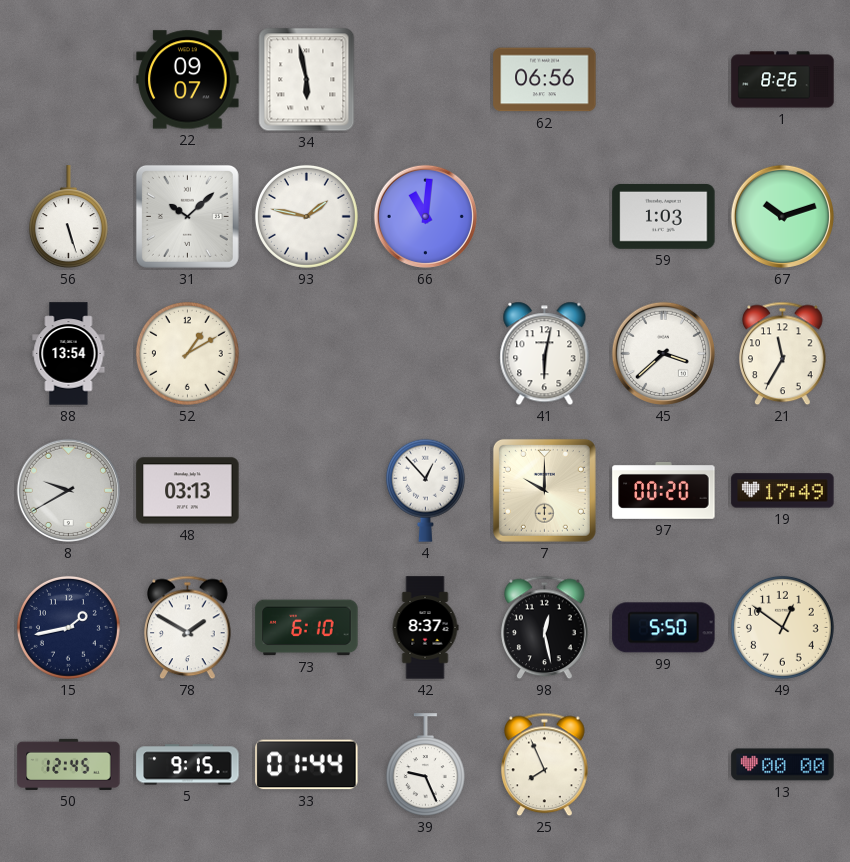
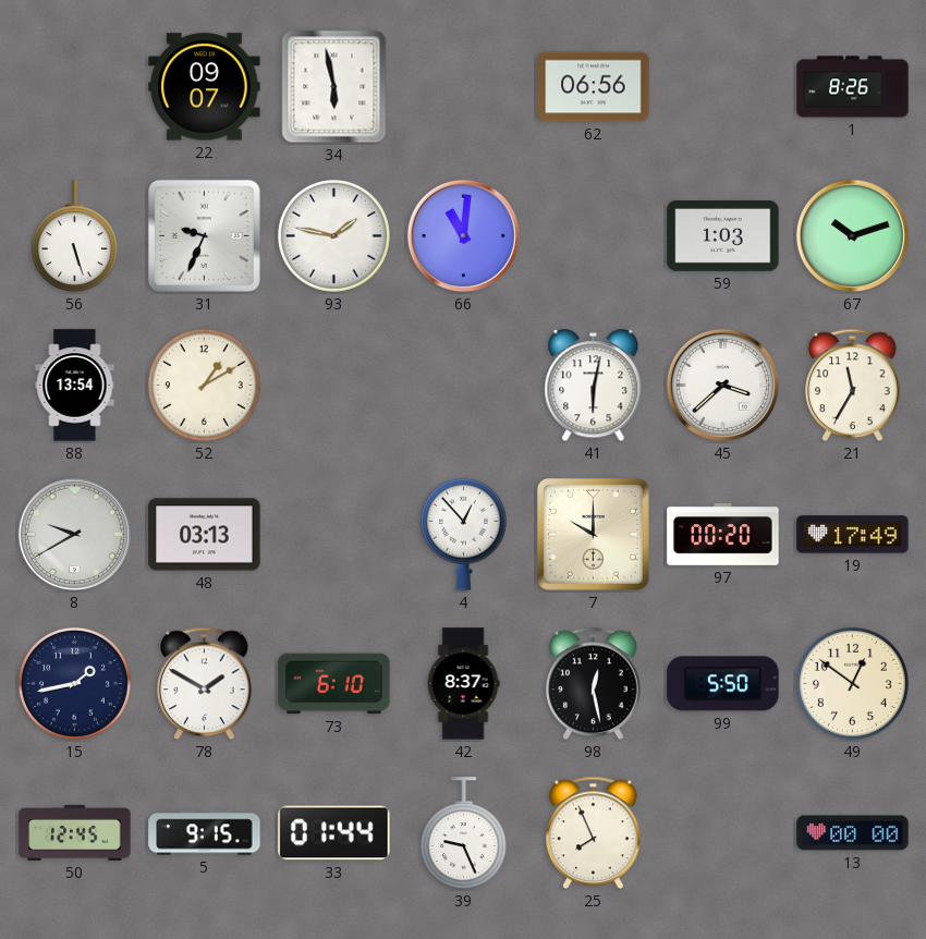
31: 10:08 -> 9:34 (204, 235)
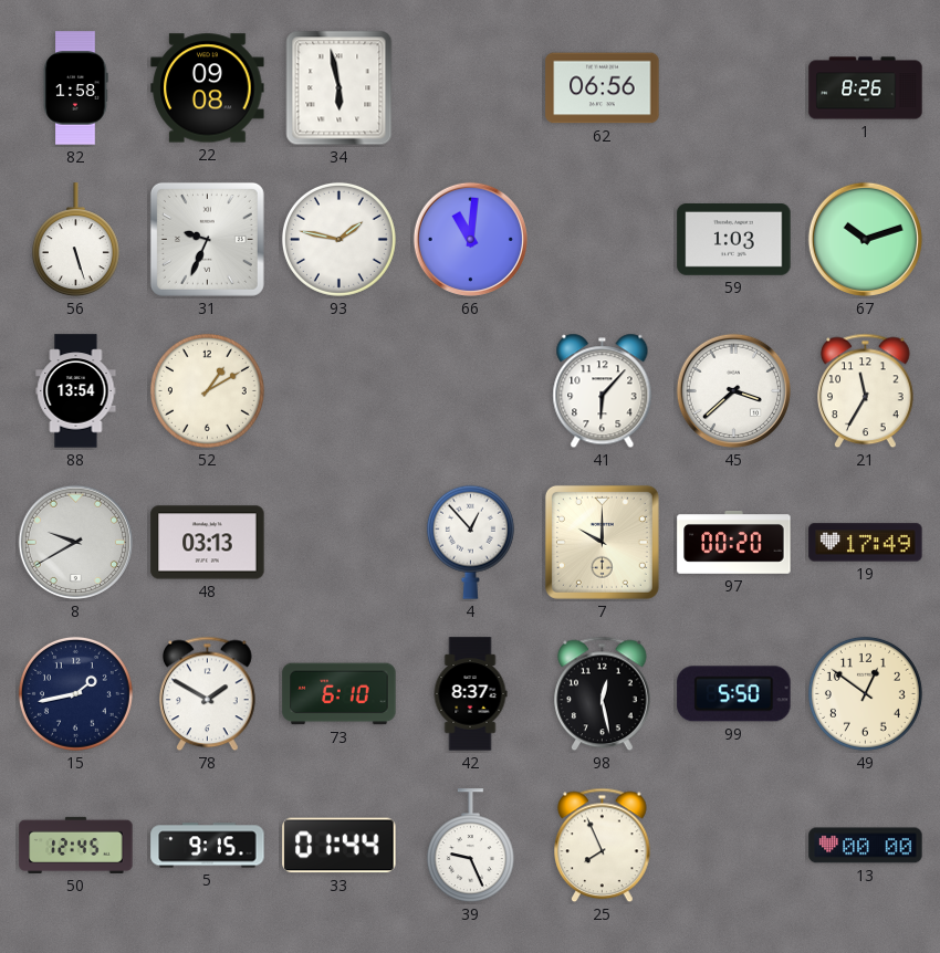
82: none -> 1:58 (75, 88)
22: 09:07 -> 09:08 (208, 88)
41: 6:02 -> 6:07 (603, 391)
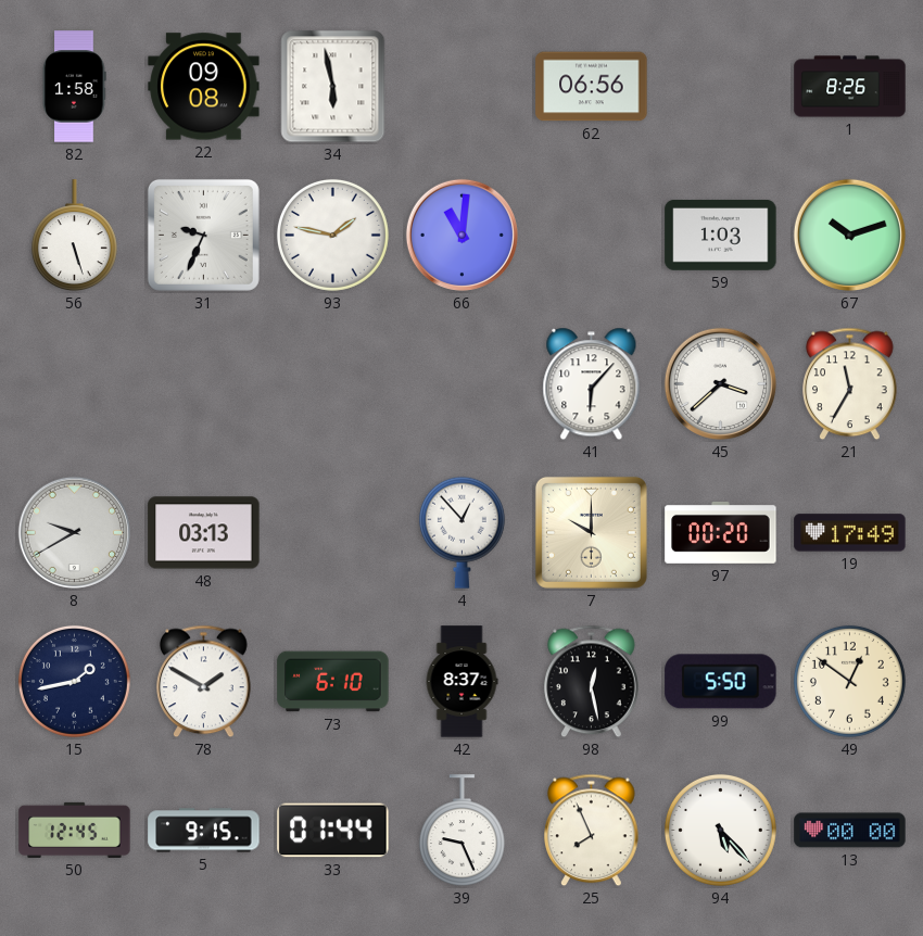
88: 13:54 -> none (76, 391)
52: 1:10 -> none (207, 390)
94: none -> 5:23 (720, 830)
